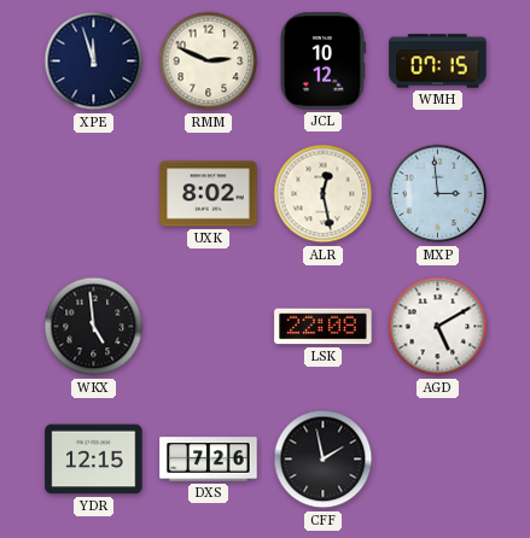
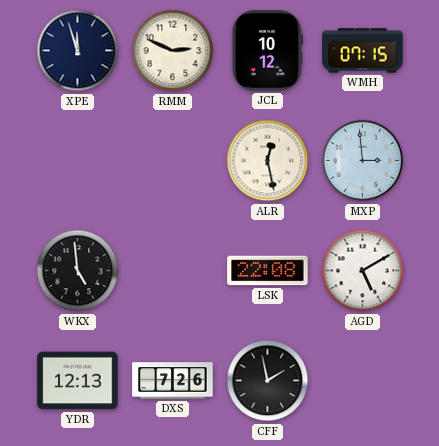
UXK: 8:02 -> none (209, 194)
YDR: 12:15 -> 12:13 (78, 381)
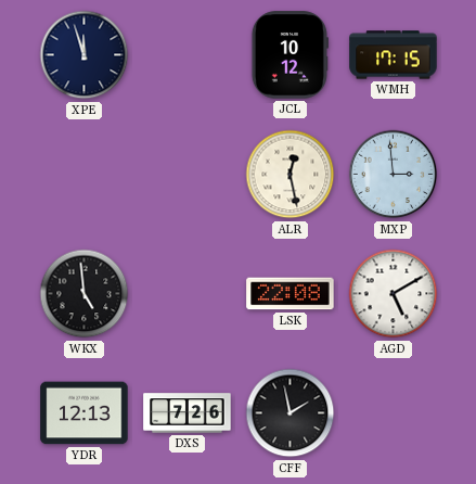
RMM: 2:49 -> none (173, 51)
WMH: 07:15 -> 17:15 (394, 55)
